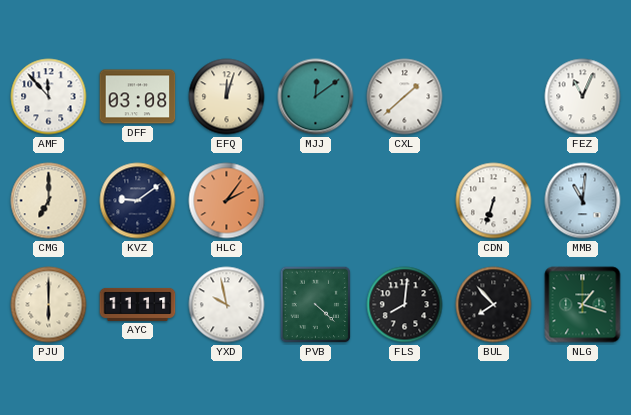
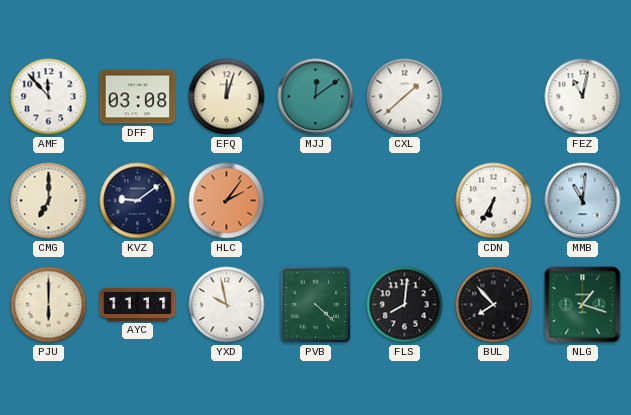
FEZ: 11:04 -> 11:02 (583, 97)
CDN: 6:33 -> 6:35 (494, 201)
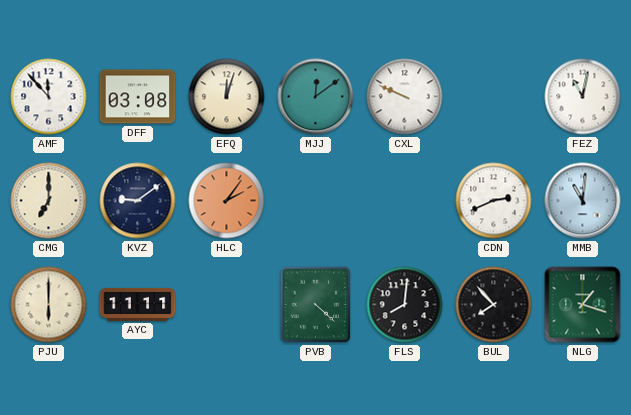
CXL: 1:38 -> 9:49 (405, 97)
CDN: 6:35 -> 2:41 (494, 201)
YXD: 9:58 -> none (227, 305)
